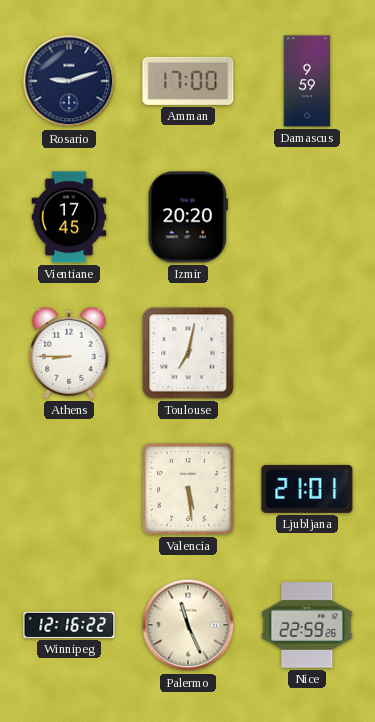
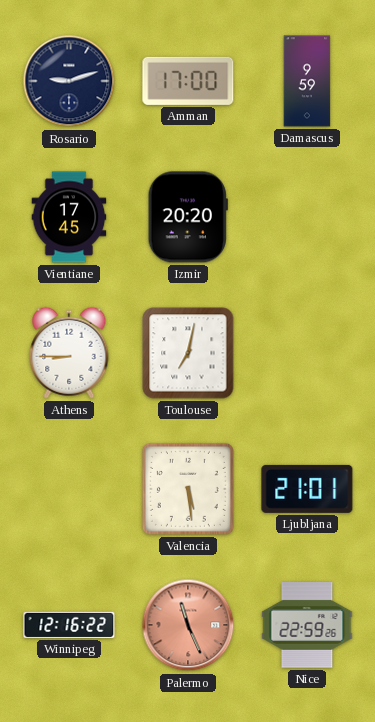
Palermo dial: cream -> salmon (188, 625)
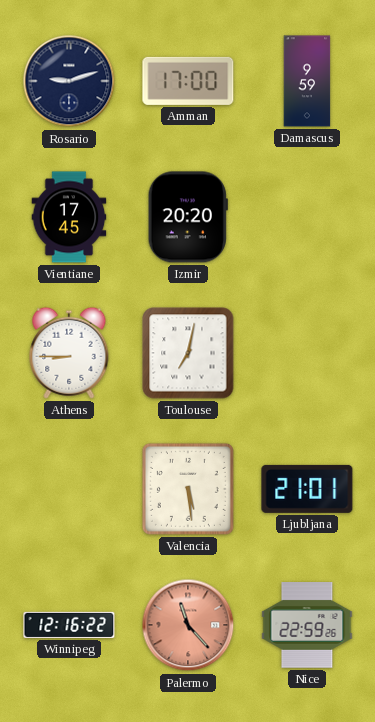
Palermo: 11:26 -> 11:23 (188, 625)
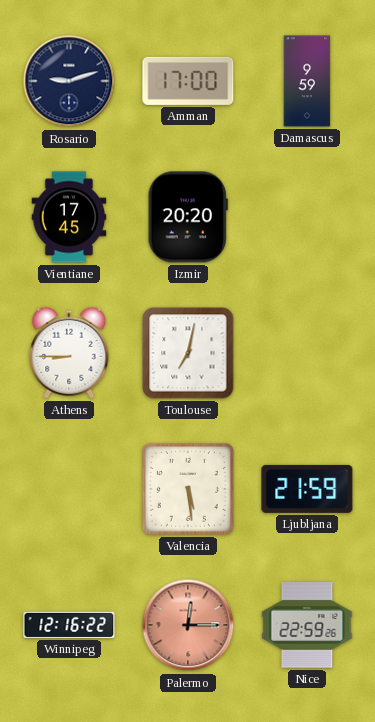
Ljubljana: 21:01 -> 21:59 (307, 489)
Palermo: 11:23 -> 12:15 (188, 625)
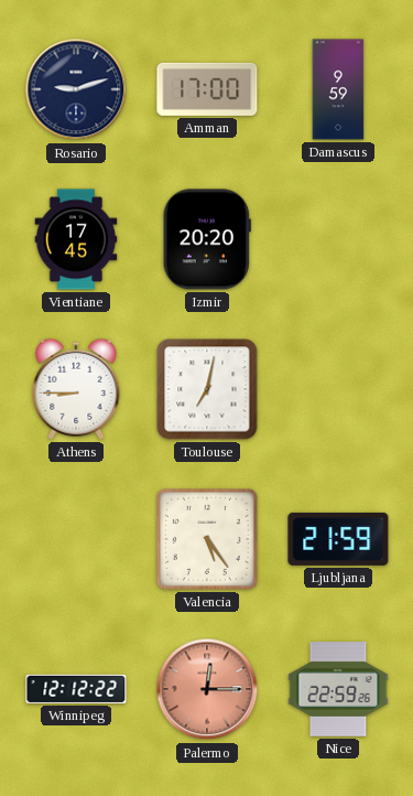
Valencia: 5:29 -> 5:24 (207, 539)
Winnipeg: 12:16 -> 12:12 (76, 689)
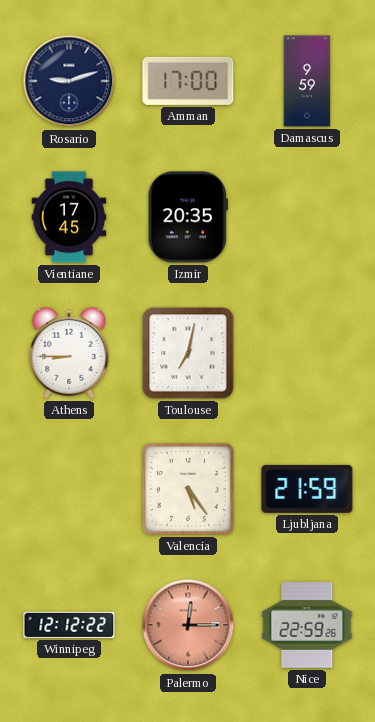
Izmir: 20:20 -> 20:35 (188, 217)
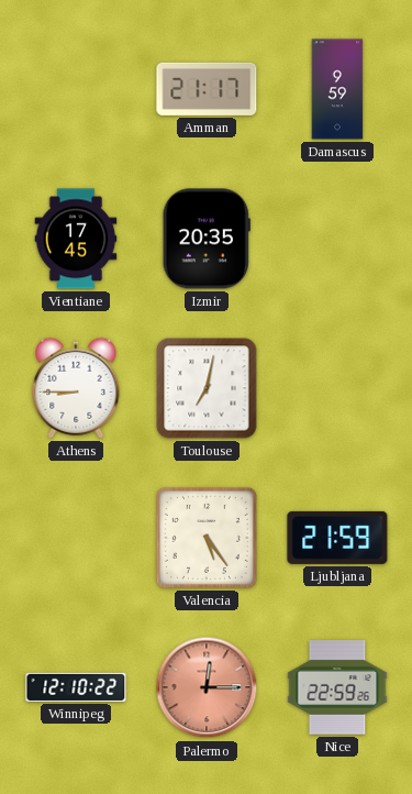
Rosario: 9:12 -> none (69, 81)
Amman: 17:00 -> 21:17 (207, 89)
Winnipeg: 12:12 -> 12:10 (76, 687)
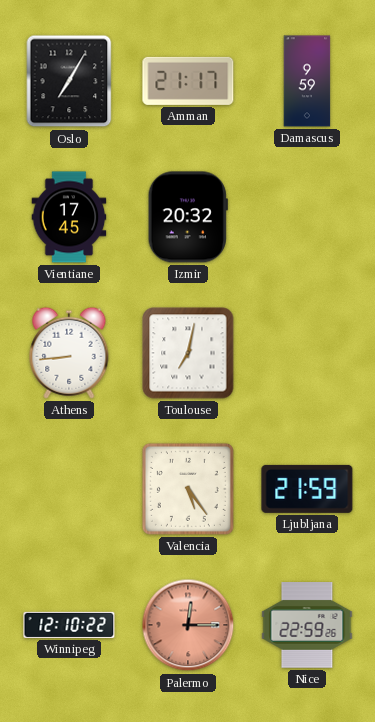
Oslo: none -> 7:05 (69, 81)
Izmir: 20:35 -> 20:32 (188, 217)
Athens: 8:45 -> 8:44 (69, 353)
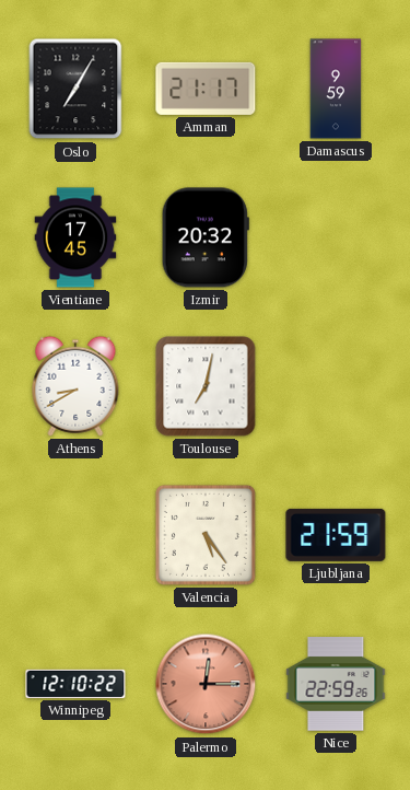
Athens: 8:44 -> 8:40 (75, 386)
